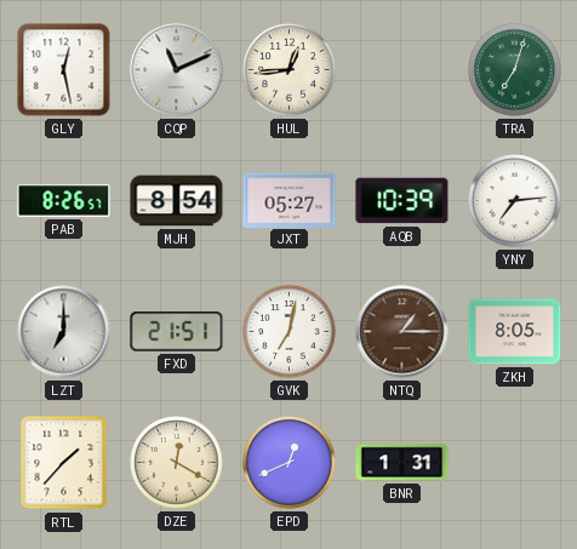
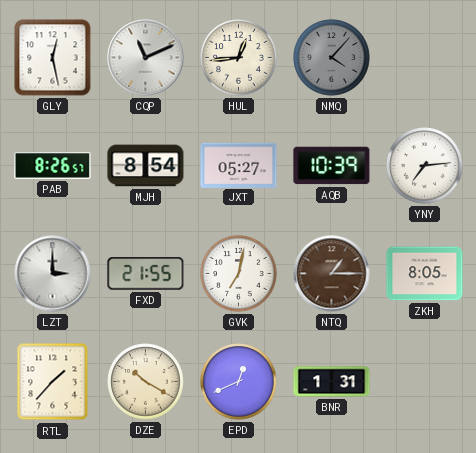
NMQ: none -> 4:07 (332, 58)
TRA: 7:03 -> none (515, 70)
LZT: 7:00 -> 3:00 (53, 274)
FXD: 21:51 -> 21:55 (146, 274)
DZE: 12:20 -> 10:20 (146, 382)
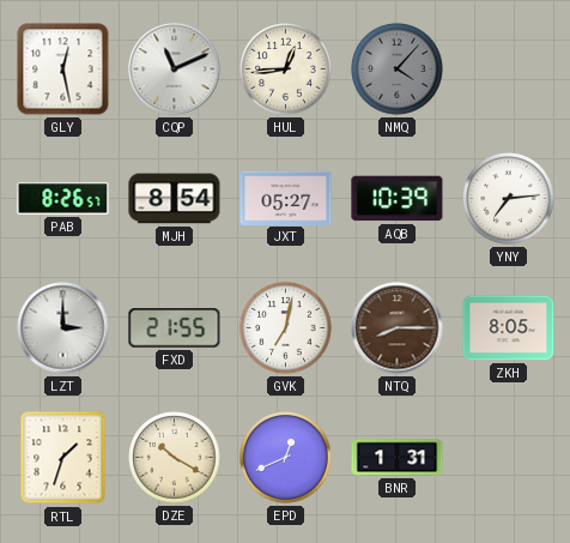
NTQ: 1:15 -> 8:15 (398, 328)
RTL: 1:37 -> 1:33 (63, 458)
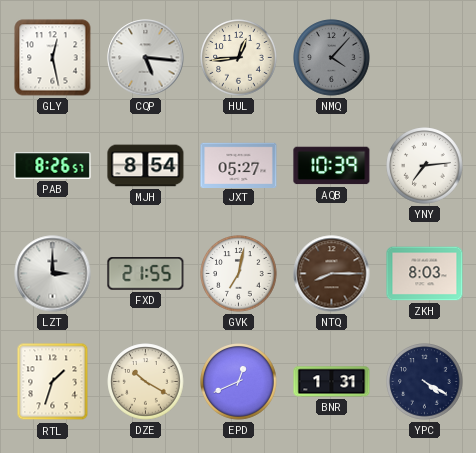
CQP: 11:11 -> 5:16 (146, 58)
ZKH: 8:05 -> 8:03 (425, 274)
YPC: none -> 4:20 (425, 382)
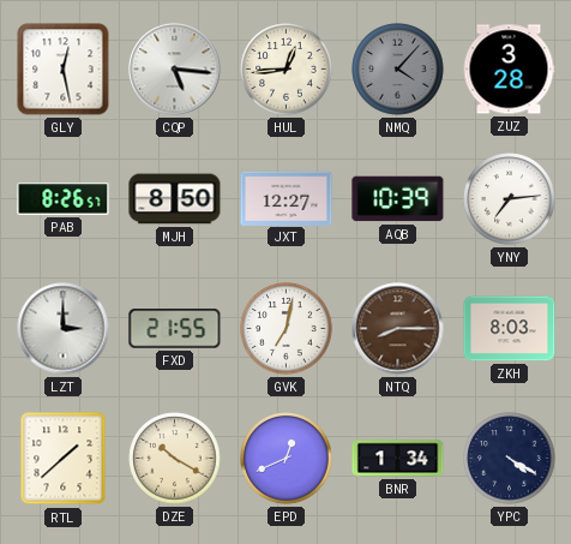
ZUZ: none -> 3:28 (509, 70)
MJH: 8:54 -> 8:50 (175, 199)
JXT: 05:27 -> 12:27 (287, 198)
RTL: 1:33 -> 1:38 (64, 459)
BNR: 1:31 -> 1:34 (398, 459)
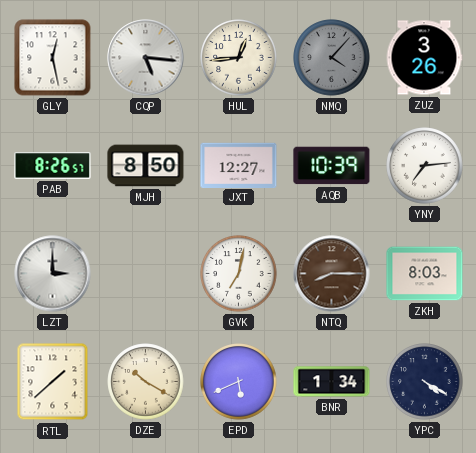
ZUZ: 3:28 -> 3:26 (424, 58)
FXD: 21:55 -> none (175, 329)
EPD: 12:41 -> 5:41 (239, 382)
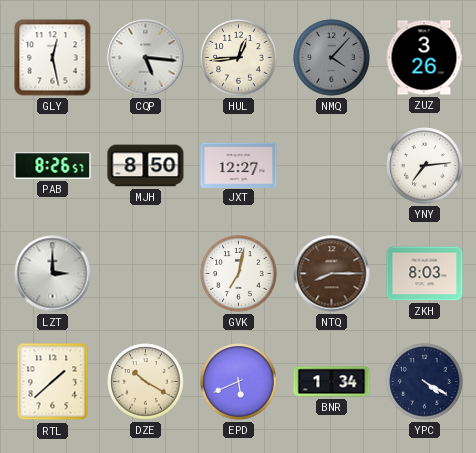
AQB: 10:39 -> none (332, 166)
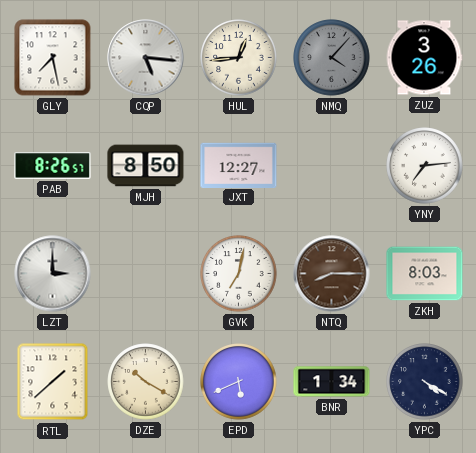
GLY: 12:28 -> 7:28 (53, 58)
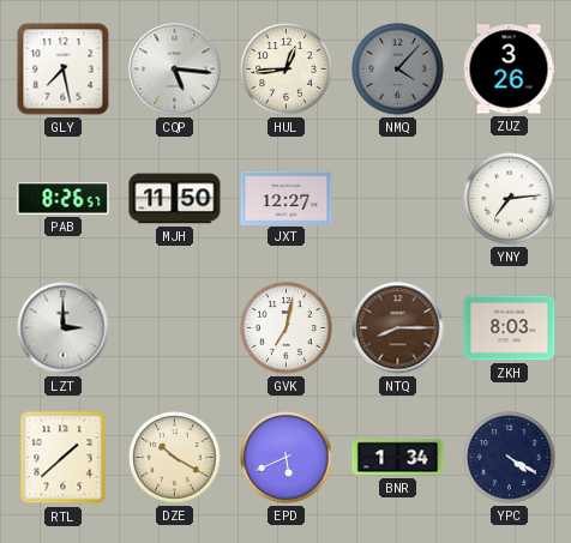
MJH: 8:50 -> 11:50 (175, 199)
